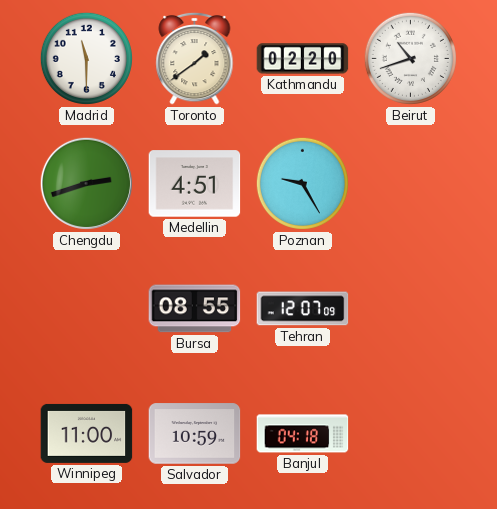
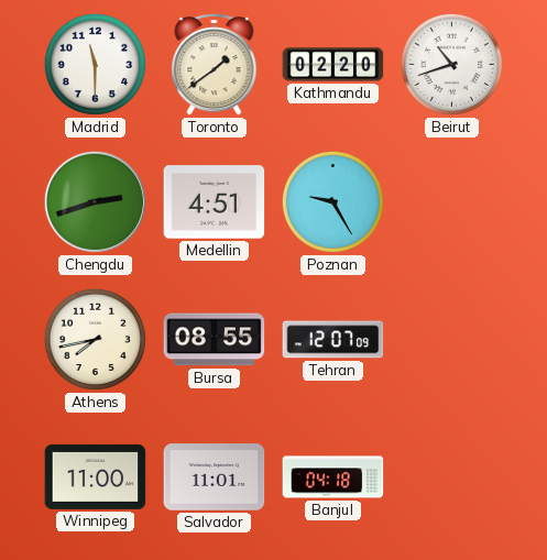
Athens: none -> 7:43 (95, 339)
Salvador: 10:59 -> 11:01 (215, 477)
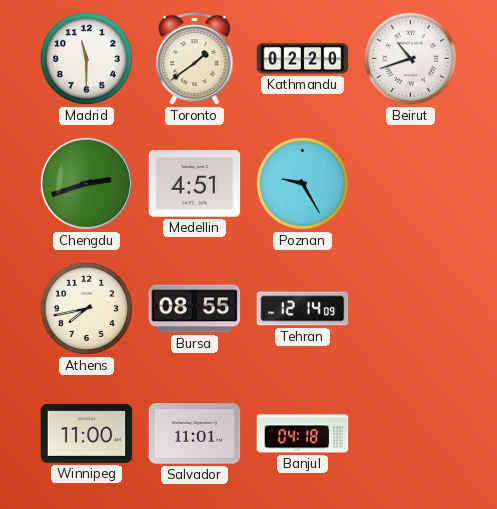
Tehran: 12:07 -> 12:14 (303, 309)
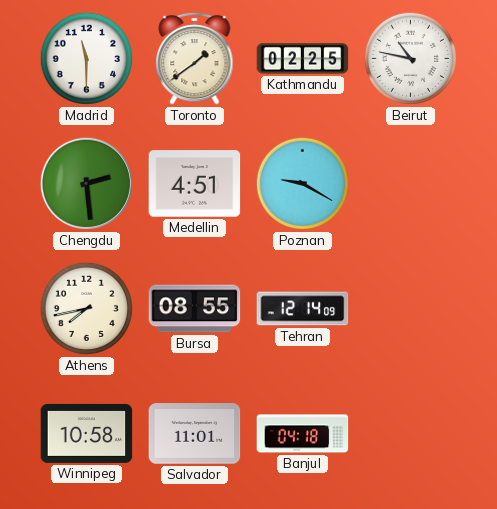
Kathmandu: 02:20 -> 02:25 (303, 59)
Beirut: 10:42 -> 10:47 (410, 58)
Chengdu: 2:42 -> 2:29 (86, 183)
Poznan: 9:25 -> 9:20 (302, 183)
Winnipeg: 11:00 -> 10:58 (87, 433)
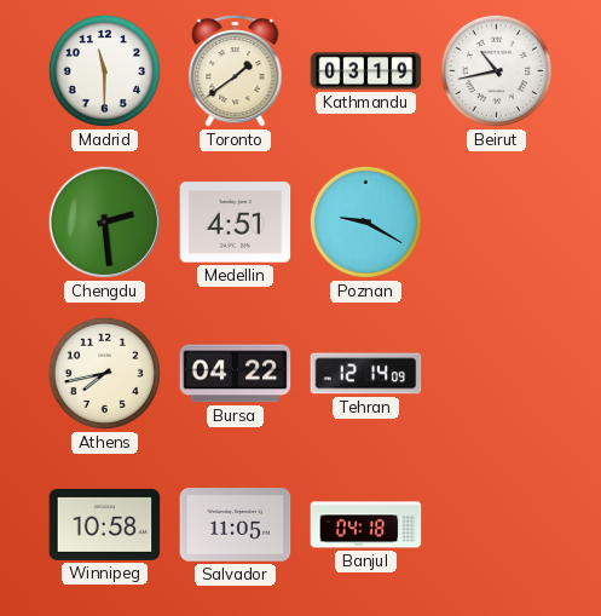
Kathmandu: 02:25 -> 03:19 (366, 71)
Beirut: 10:47 -> 10:43 (496, 70)
Bursa: 08:55 -> 04:22 (236, 374)
Salvador: 11:01 -> 11:05 (236, 525)
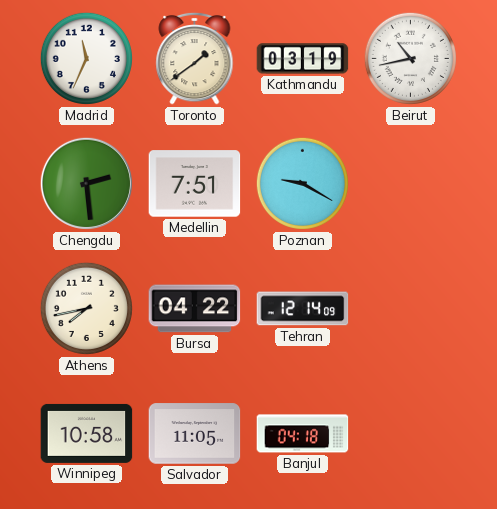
Madrid: 11:30 -> 11:34 (86, 58)
Medellin: 4:51 -> 7:51 (195, 184)
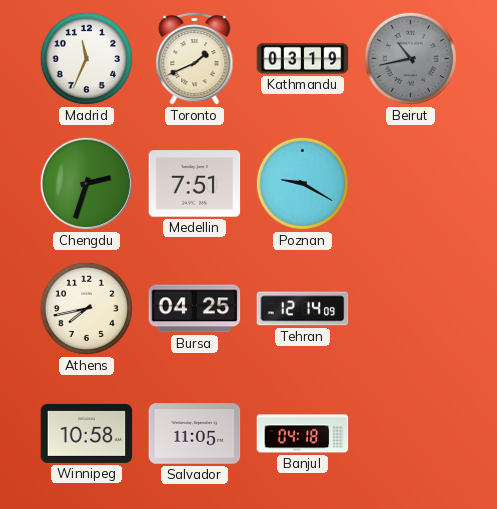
Toronto: 1:39 -> 1:41 (195, 58)
Beirut dial: white -> grey (410, 58)
Chengdu: 2:29 -> 2:33 (86, 183)
Bursa: 04:22 -> 04:25 (195, 309)
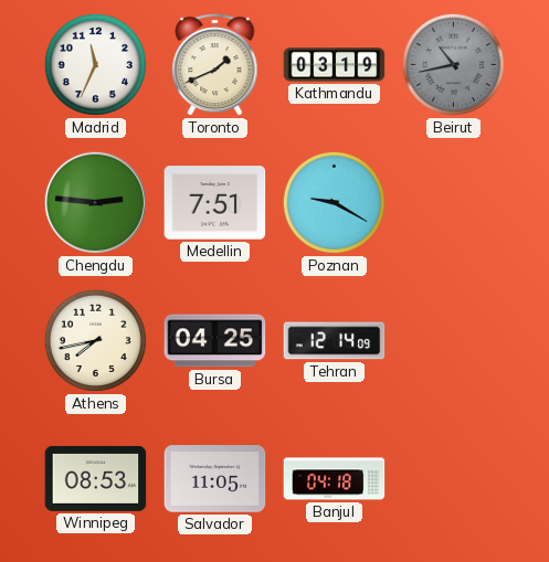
Chengdu: 2:33 -> 2:46 (95, 202)
Winnipeg: 10:58 -> 08:53 (96, 478)
